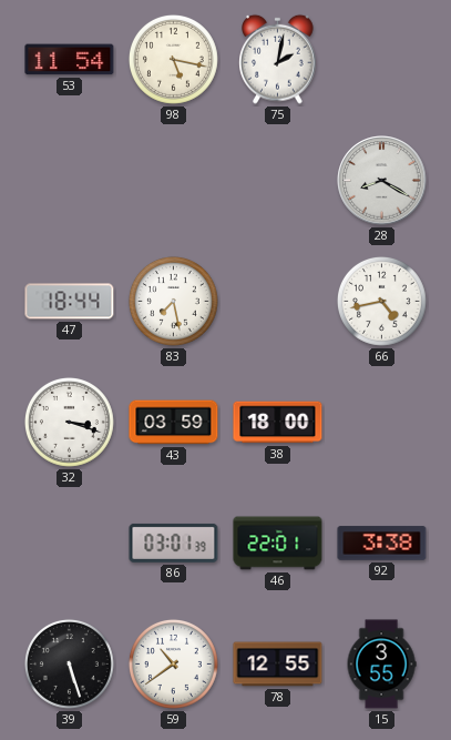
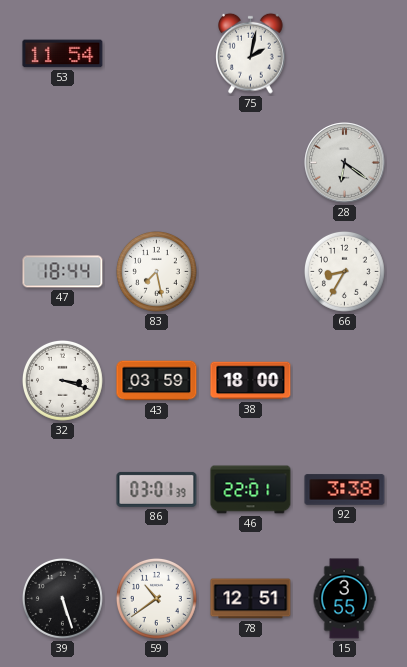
98: 5:17 -> none (173, 59)
28: 8:20 -> 6:21 (345, 163)
66: 4:43 -> 8:35 (344, 271)
78: 12:55 -> 12:51 (251, 599)
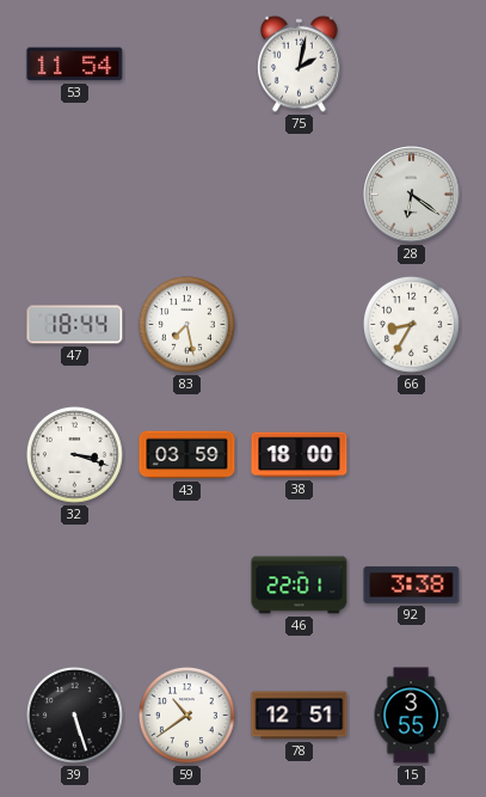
86: 03:01 -> none (157, 489)
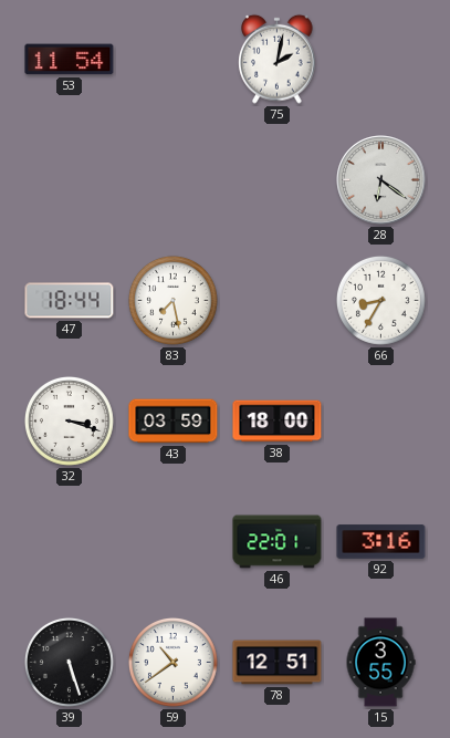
92: 3:38 -> 3:16 (381, 542)
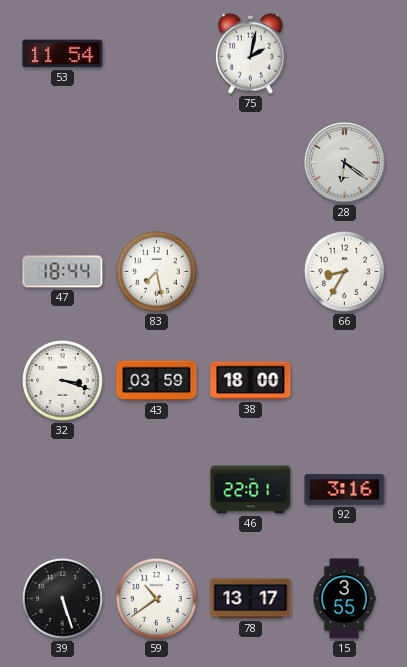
78: 12:51 -> 13:17 (251, 599)
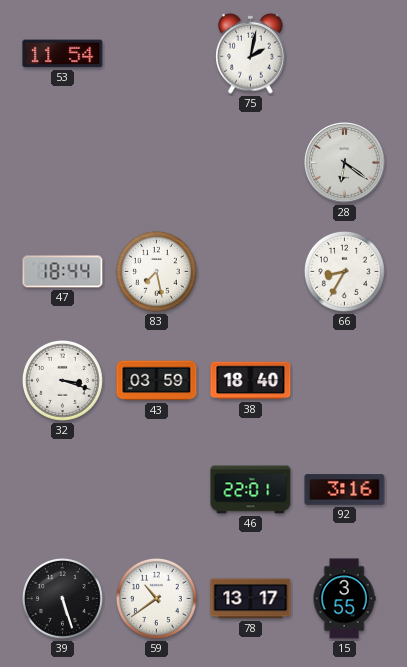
38: 18:00 -> 18:40 (251, 381)
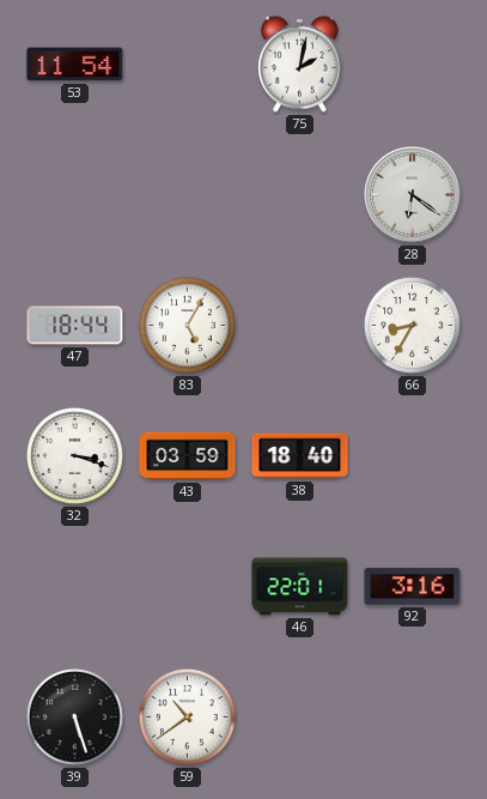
83: 7:28 -> 5:05 (187, 325)
78: 13:17 -> none (251, 599)
15: 3:55 -> none (344, 599)
